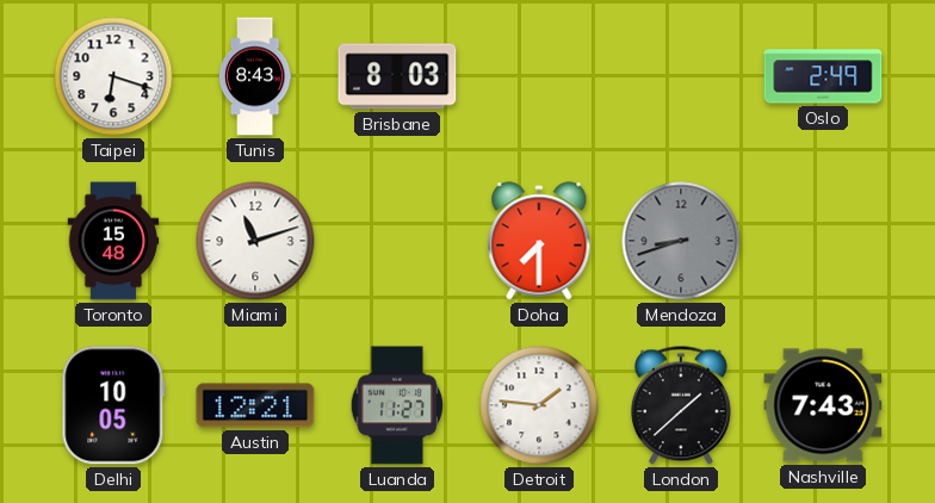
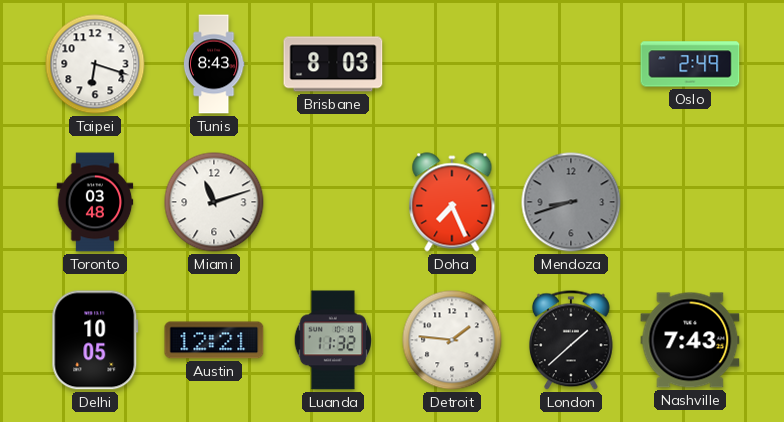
Toronto: 15:48 -> 03:48 (95, 202)
Doha: 7:30 -> 7:26 (452, 202)
Luanda: 11:27 -> 11:32 (333, 340)
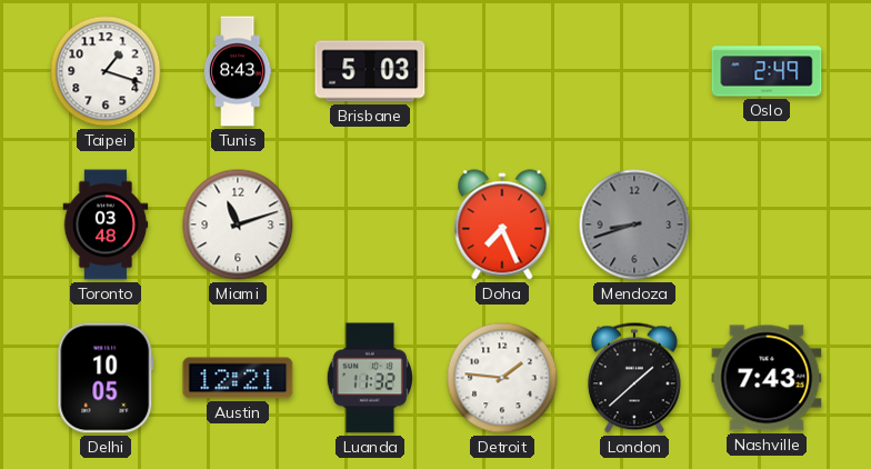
Taipei: 6:18 -> 1:18 (106, 71)
Brisbane: 8:03 -> 5:03 (370, 71)
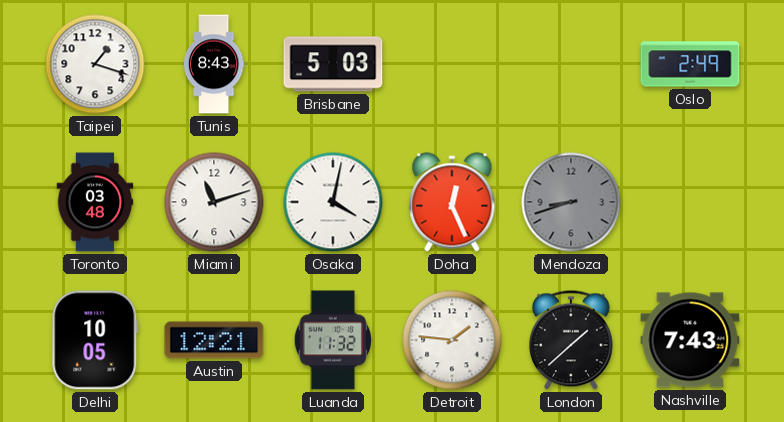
Osaka: none -> 4:02 (333, 202)
Doha: 7:26 -> 12:26 (452, 202)
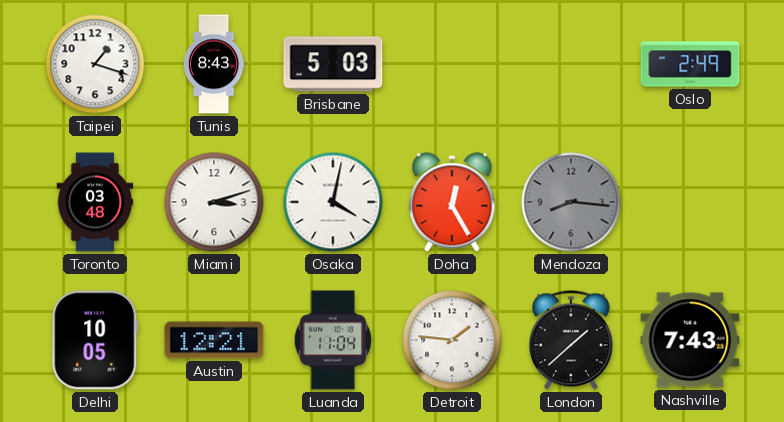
Miami: 11:12 -> 3:12 (214, 202)
Doha: 12:26 -> 12:25 (452, 202)
Mendoza: 8:42 -> 8:16 (571, 202)
Luanda: 11:32 -> 11:04 (333, 340)
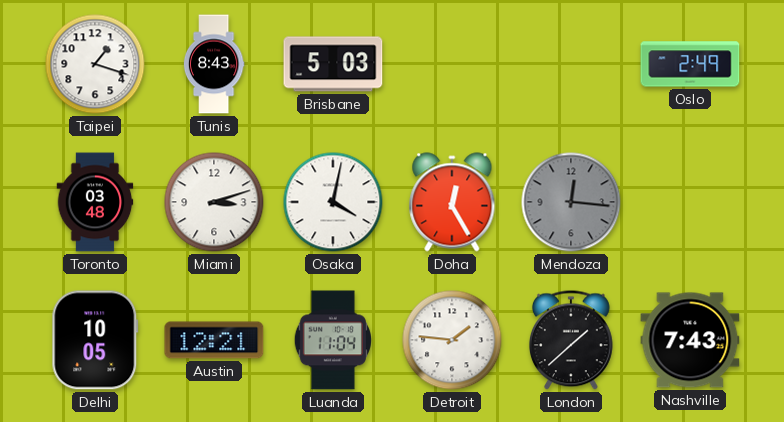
Mendoza: 8:16 -> 12:16 (571, 202)
